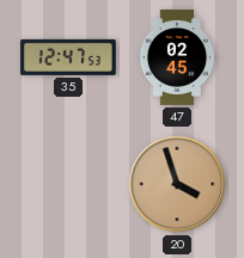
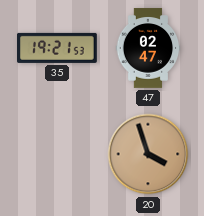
35: 12:47 -> 19:21 (58, 48)
47: 02:45 -> 02:47 (148, 48)
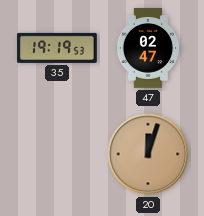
35: 19:21 -> 19:19 (58, 48)
20: 3:57 -> 12:03 (148, 154)
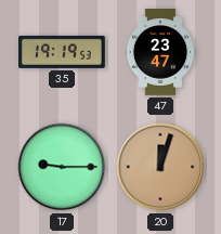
47: 02:47 -> 23:47 (160, 52)
17: none -> 9:15 (62, 167)
